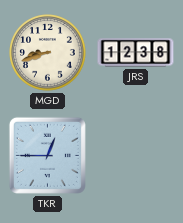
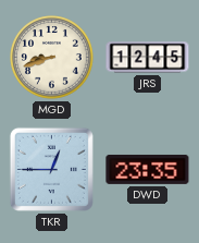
JRS: 12:38 -> 12:45 (148, 58)
DWD: none -> 23:35 (148, 169)
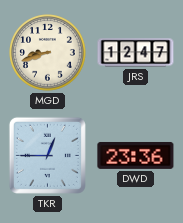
JRS: 12:45 -> 12:47 (136, 53)
DWD: 23:35 -> 23:36 (136, 155)
